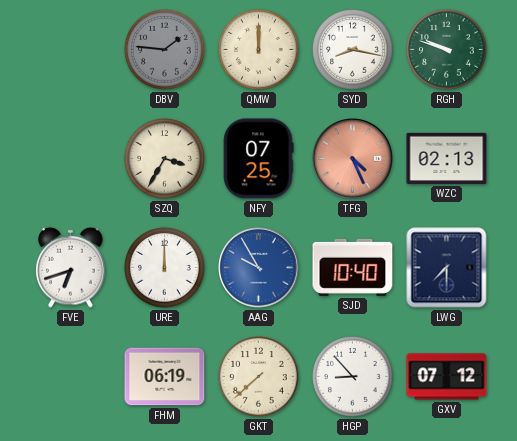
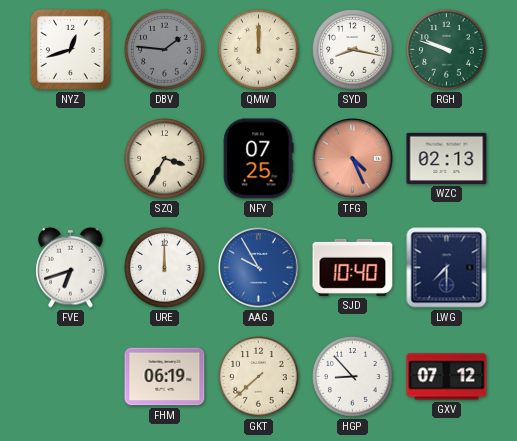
NYZ: none -> 12:42 (71, 50)
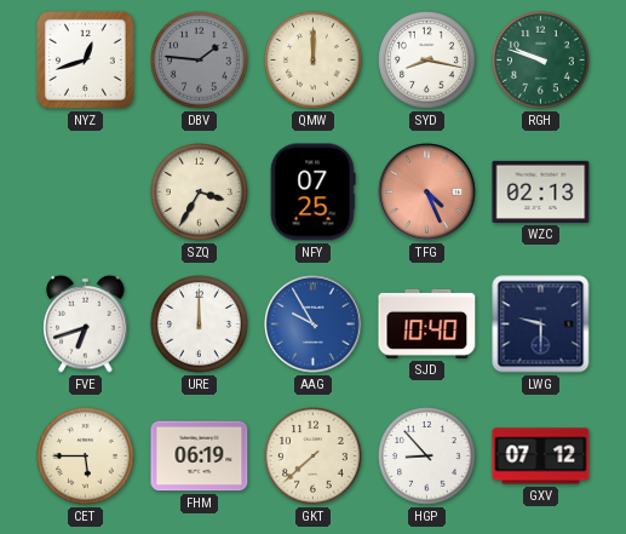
LWG: 7:30 -> 9:30 (541, 325)
CET: none -> 5:45 (86, 457)
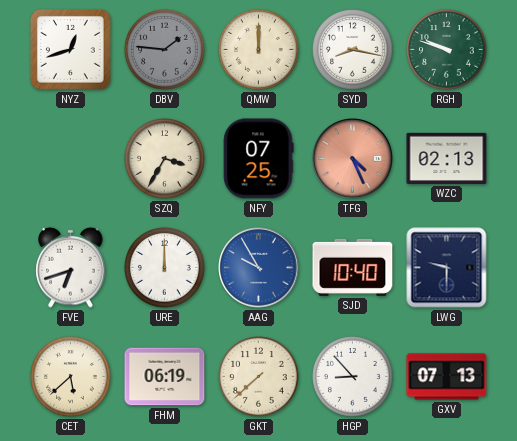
CET: 5:45 -> 5:38 (71, 377)
GXV: 07:12 -> 07:13 (447, 377)
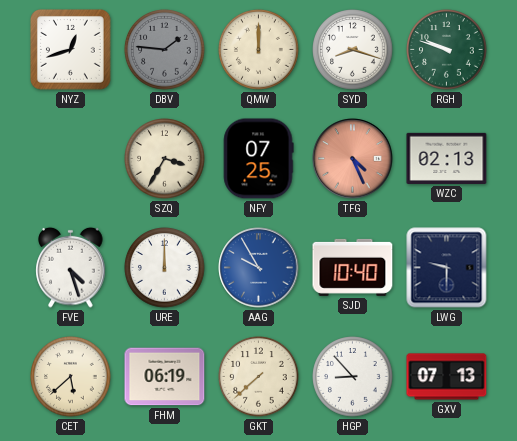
SYD: 8:17 -> 8:18 (353, 50)
FVE: 6:42 -> 4:27 (71, 267)
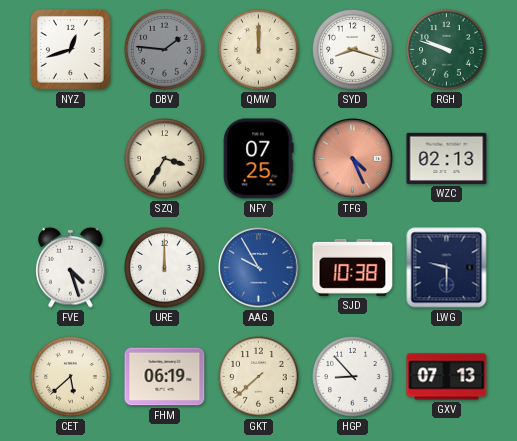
SJD: 10:40 -> 10:38 (353, 267)
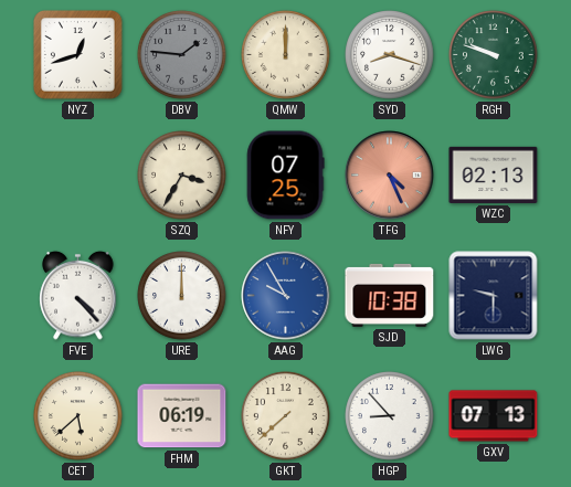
FVE: 4:27 -> 4:23 (78, 295)
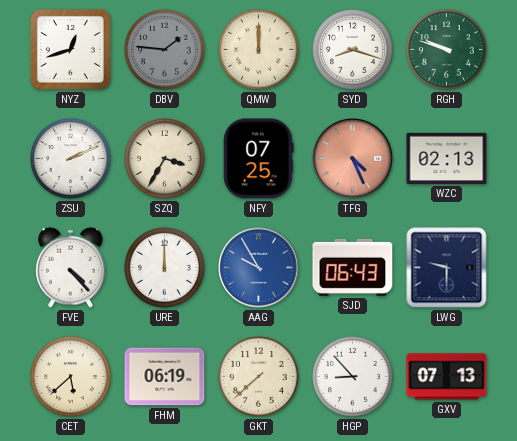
ZSU: none -> 2:11 (71, 159)
SJD: 10:38 -> 06:43 (353, 267)
